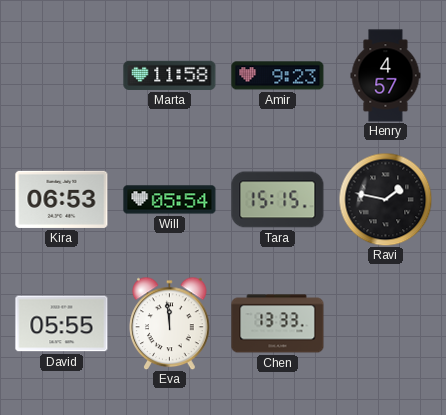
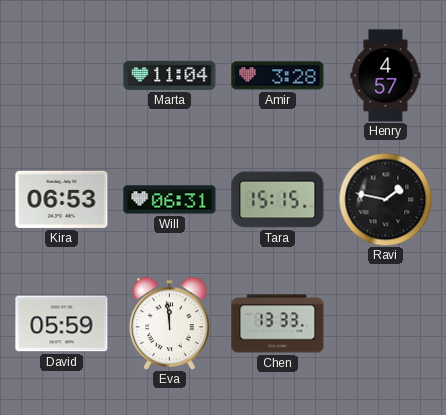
Marta: 11:58 -> 11:04 (170, 75)
Amir: 9:23 -> 3:28 (278, 76)
Will: 05:54 -> 06:31 (170, 200)
David: 05:55 -> 05:59 (62, 324)
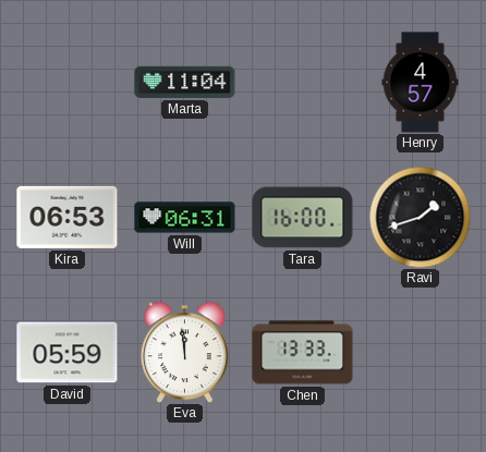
Amir: 3:28 -> none (278, 76)
Tara: 15:15 -> 16:00 (303, 218)
Ravi: 1:47 -> 1:42 (420, 217)
